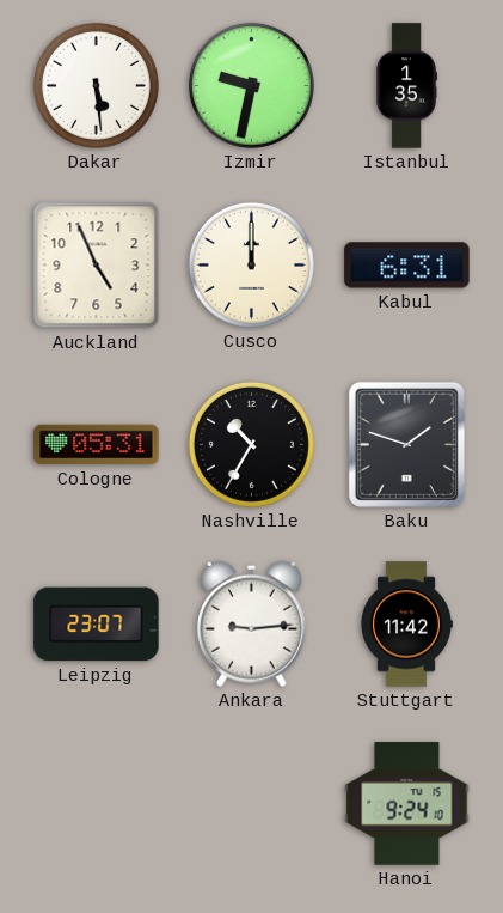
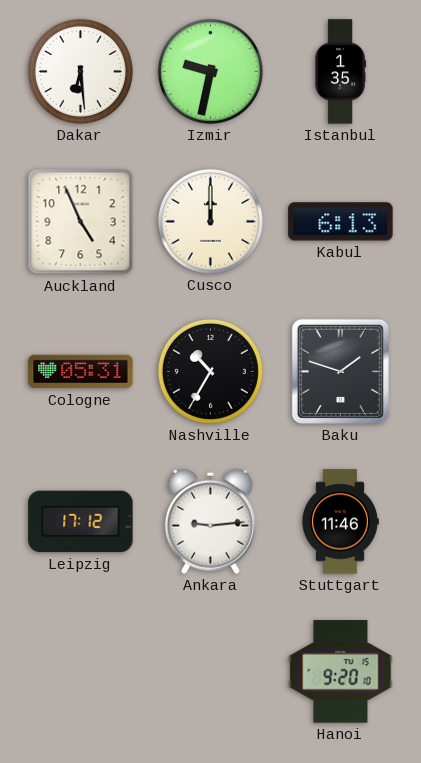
Dakar: 5:29 -> 6:29 (80, 71)
Kabul: 6:31 -> 6:13 (341, 222)
Leipzig: 23:07 -> 17:12 (81, 522)
Stuttgart: 11:42 -> 11:46 (341, 522)
Hanoi: 9:24 -> 9:20 (341, 672)
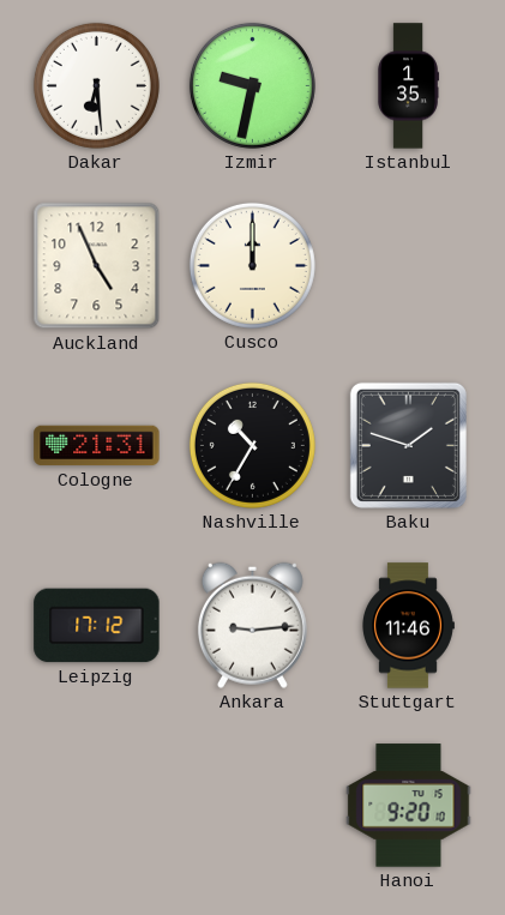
Kabul: 6:13 -> none (341, 222)
Cologne: 05:31 -> 21:31 (97, 446)
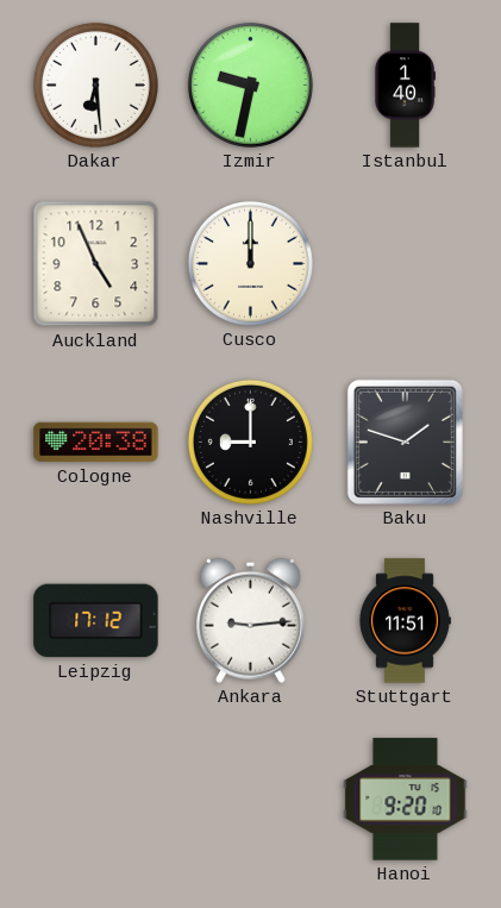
Istanbul: 1:35 -> 1:40 (405, 86)
Cologne: 21:31 -> 20:38 (96, 443)
Nashville: 10:35 -> 9:00 (250, 442)
Stuttgart: 11:46 -> 11:51 (406, 621)
